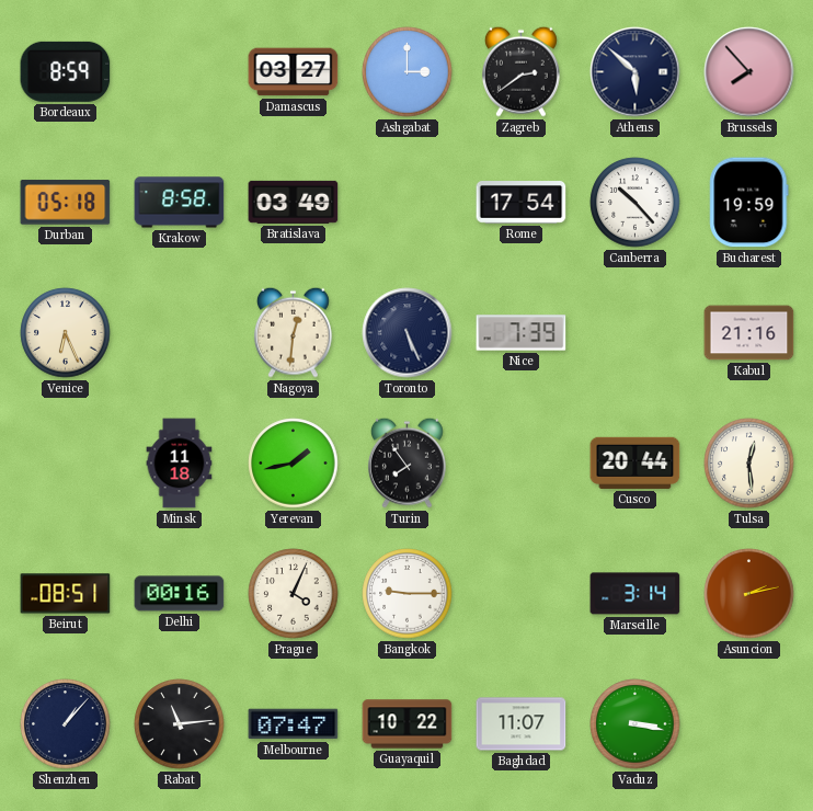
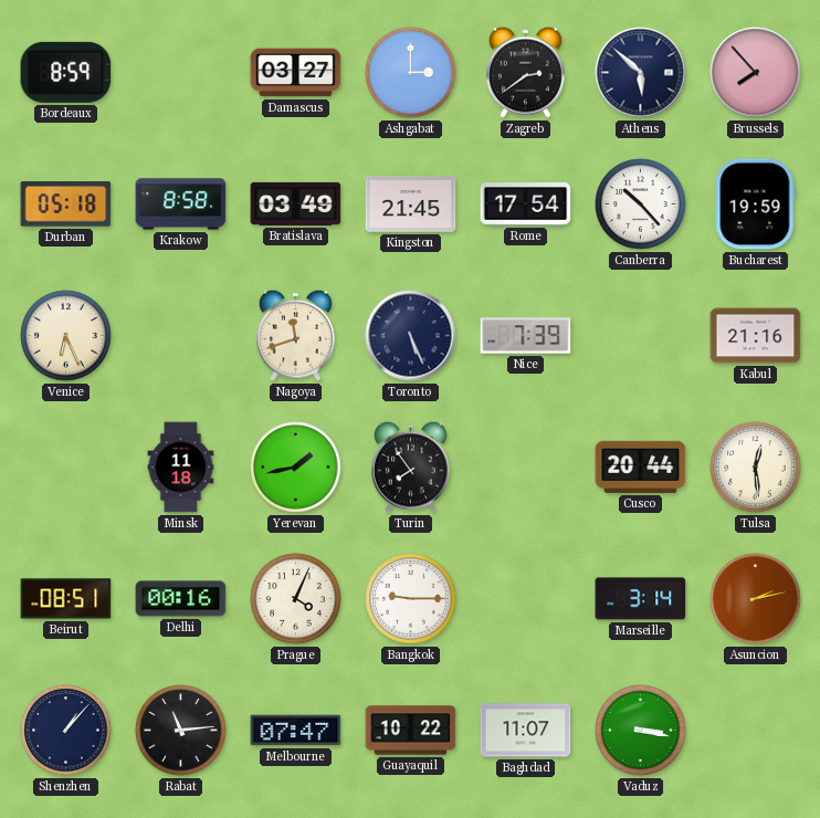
Kingston: none -> 21:45 (411, 203)
Nagoya: 12:31 -> 11:42 (295, 335)
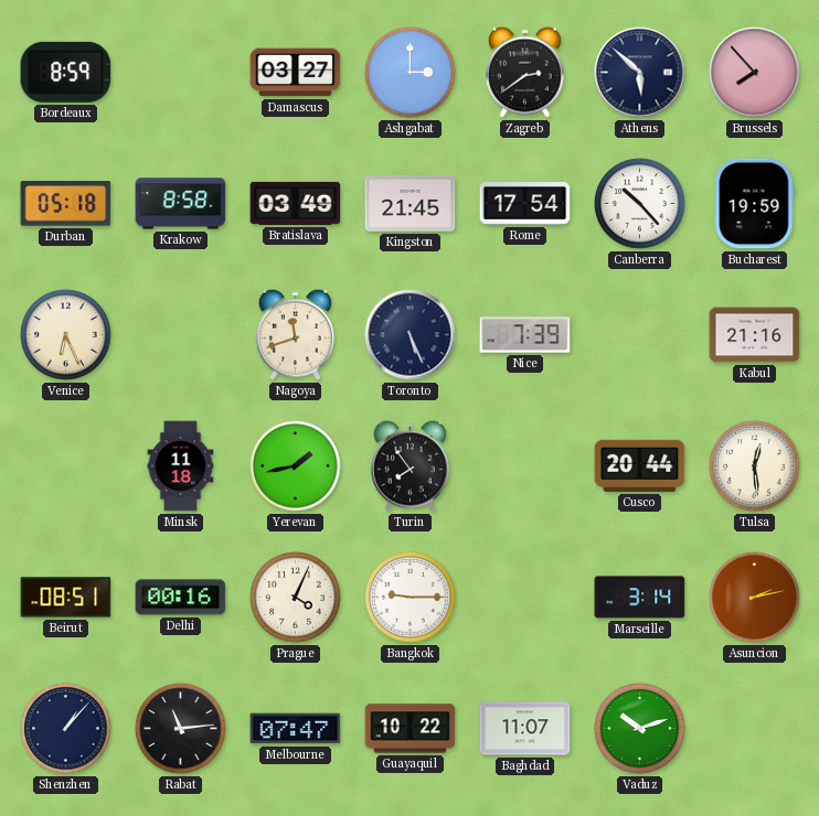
Vaduz: 3:17 -> 10:12 (640, 729)
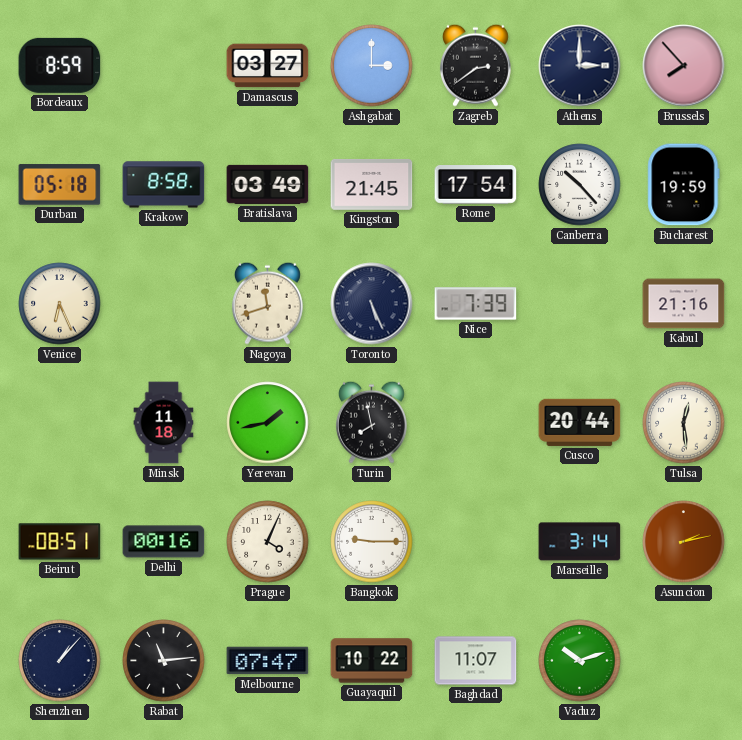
Athens: 5:52 -> 3:00 (580, 66)
Turin: 7:54 -> 7:58 (371, 422)
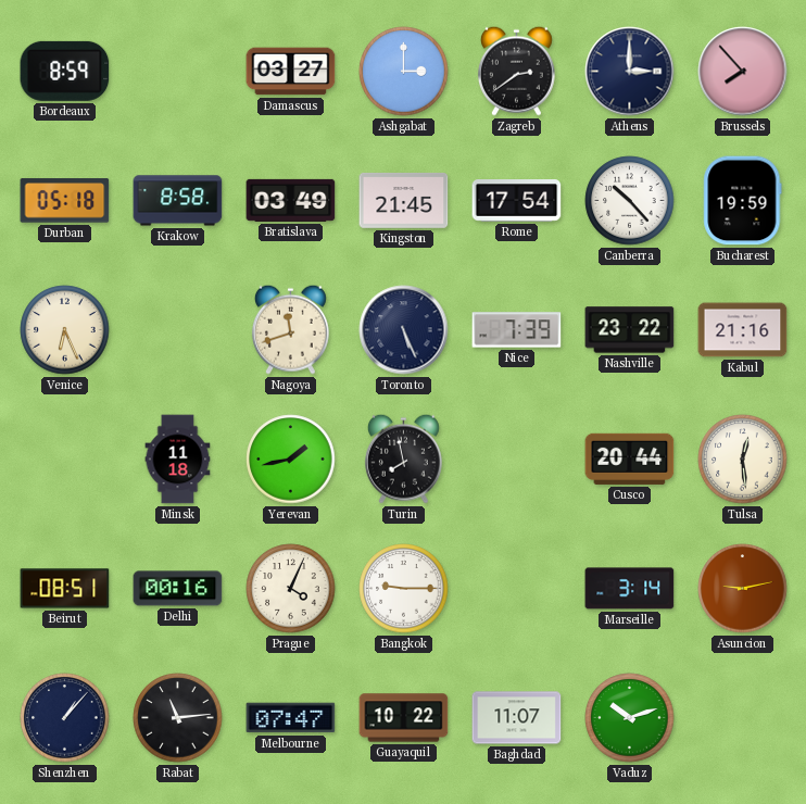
Nashville: none -> 23:22 (630, 330)
Asuncion: 2:13 -> 9:13 (743, 589)
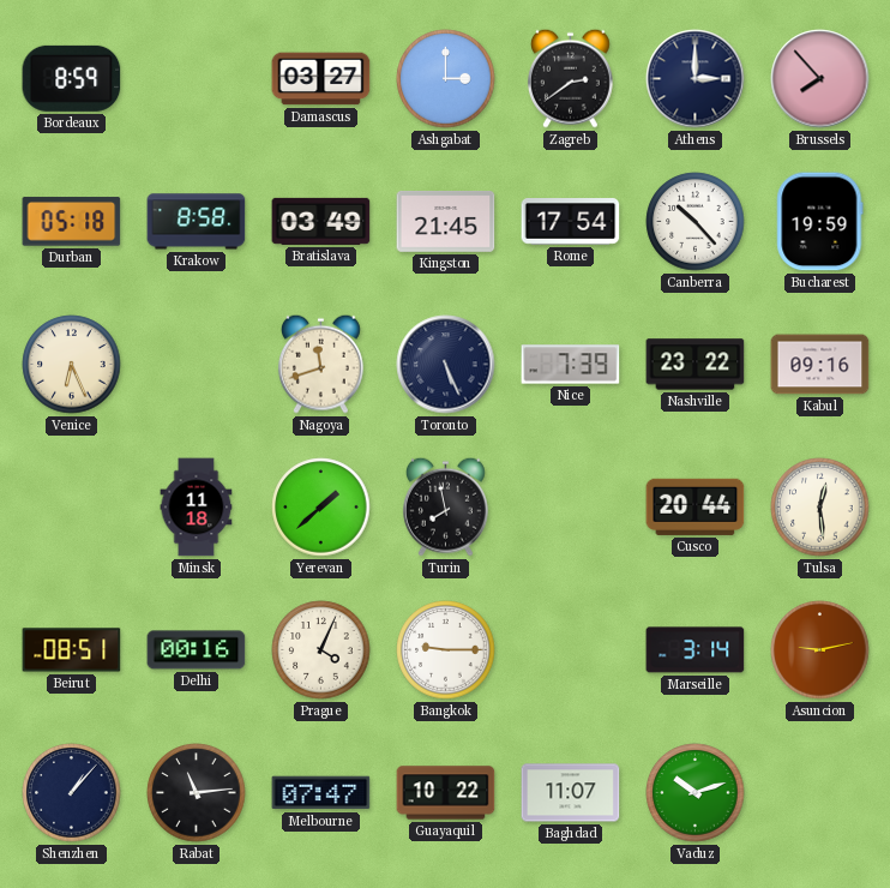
Kabul: 21:16 -> 09:16 (820, 365)
Yerevan: 1:43 -> 1:38 (321, 508)
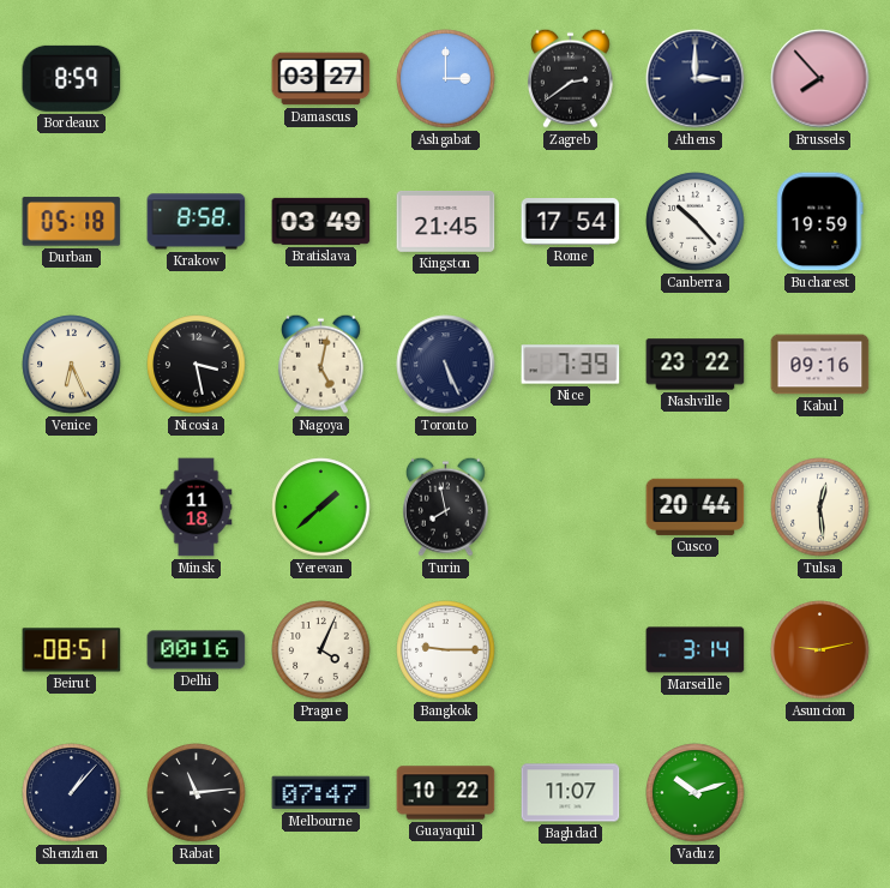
Nicosia: none -> 3:28 (197, 365)
Nagoya: 11:42 -> 5:02 (320, 364)
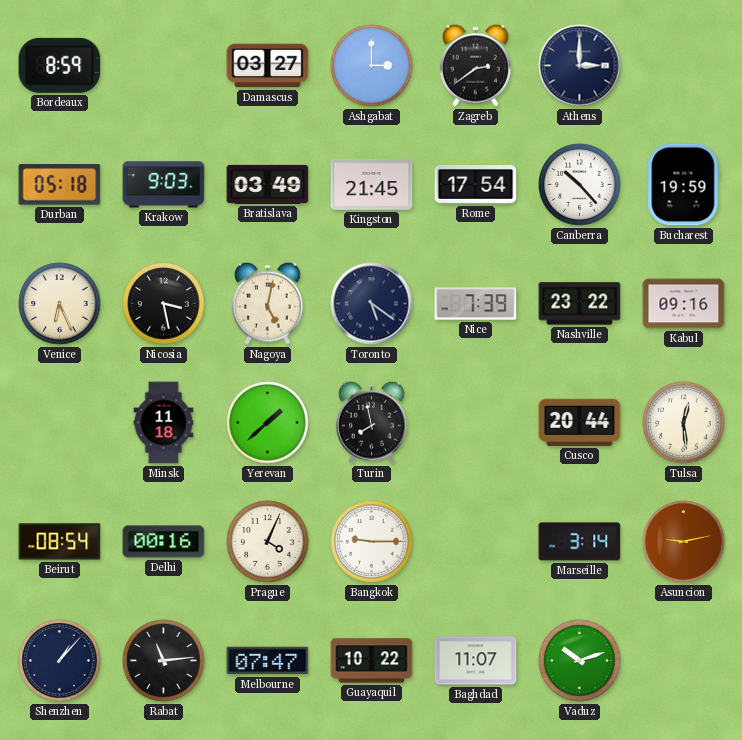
Brussels: 7:53 -> none (820, 79)
Krakow: 8:58 -> 9:03 (164, 185)
Toronto: 5:26 -> 5:21 (372, 304)
Beirut: 08:51 -> 08:54 (60, 542)
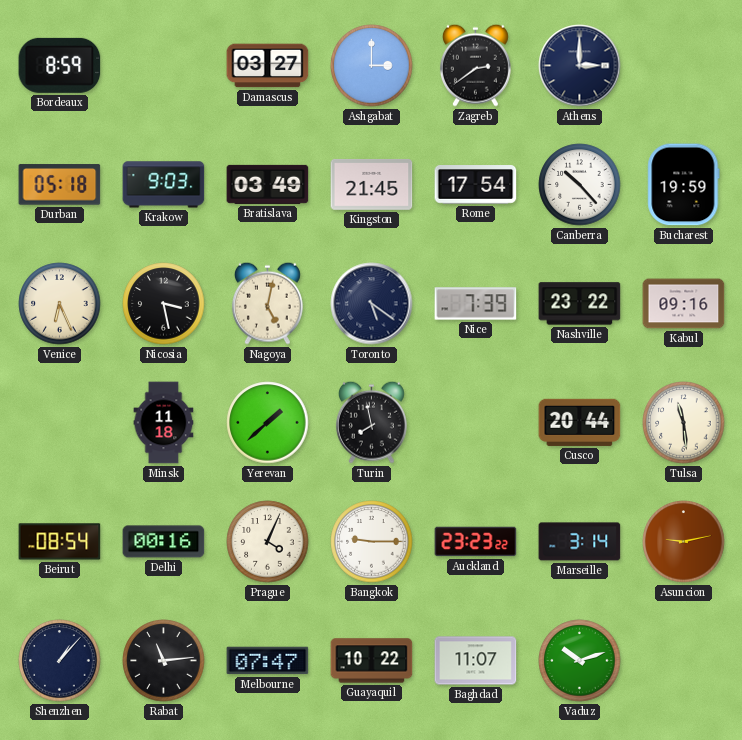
Tulsa: 12:29 -> 11:29 (684, 423)
Auckland: none -> 23:23 (476, 542)
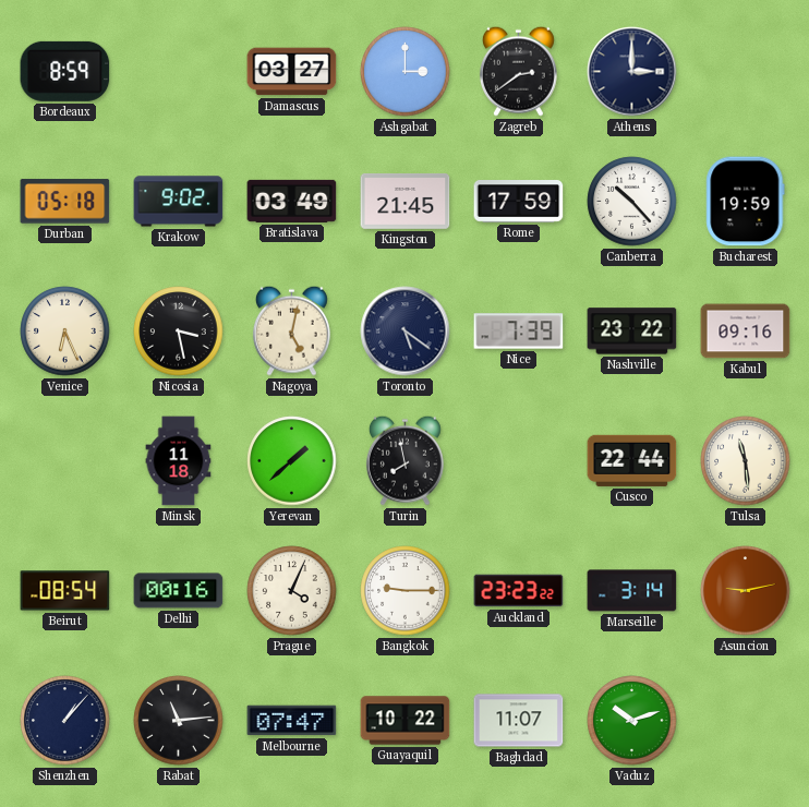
Krakow: 9:03 -> 9:02 (179, 202)
Rome: 17:54 -> 17:59 (519, 202)
Cusco: 20:44 -> 22:44 (632, 460)
